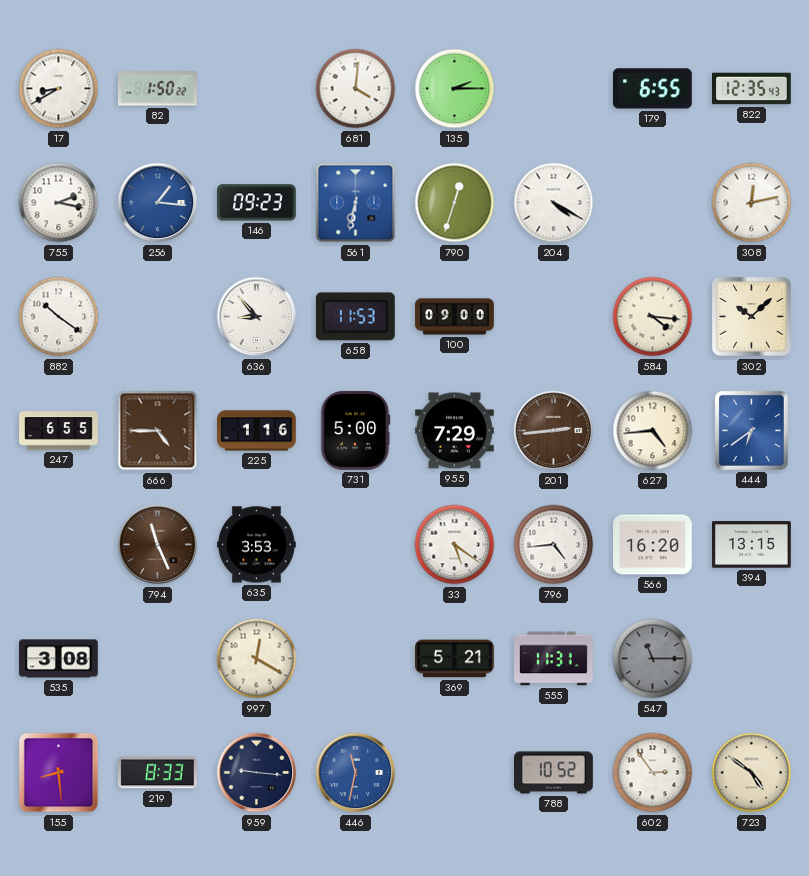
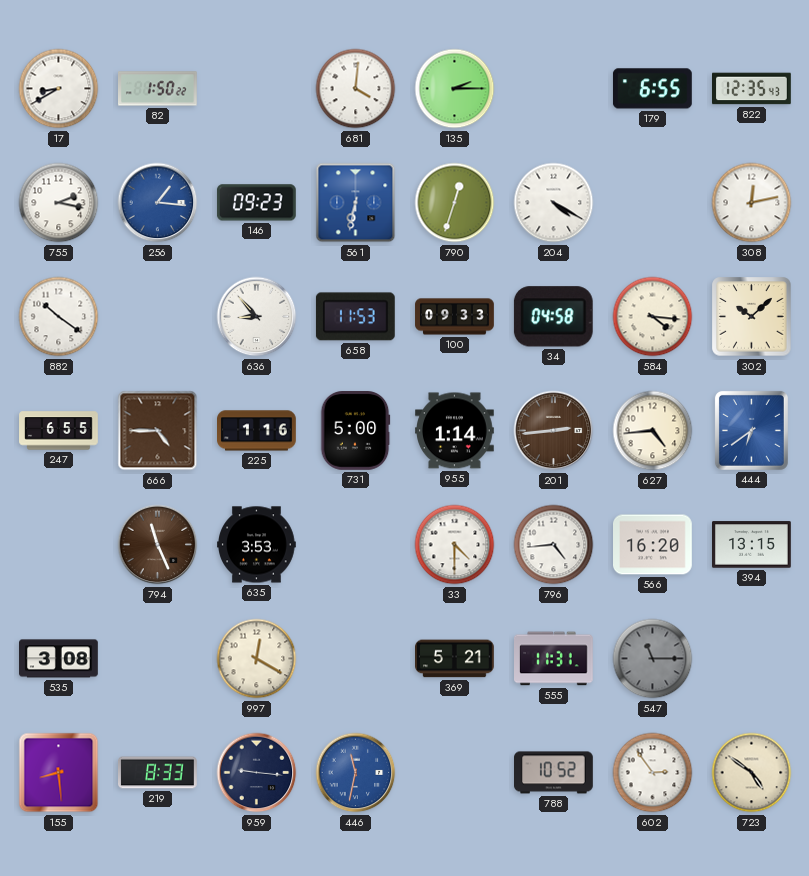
100: 09:00 -> 09:33 (455, 317)
34: none -> 04:58 (553, 317)
955: 7:29 -> 1:14 (455, 431)
33: 5:21 -> 4:30 (455, 545)
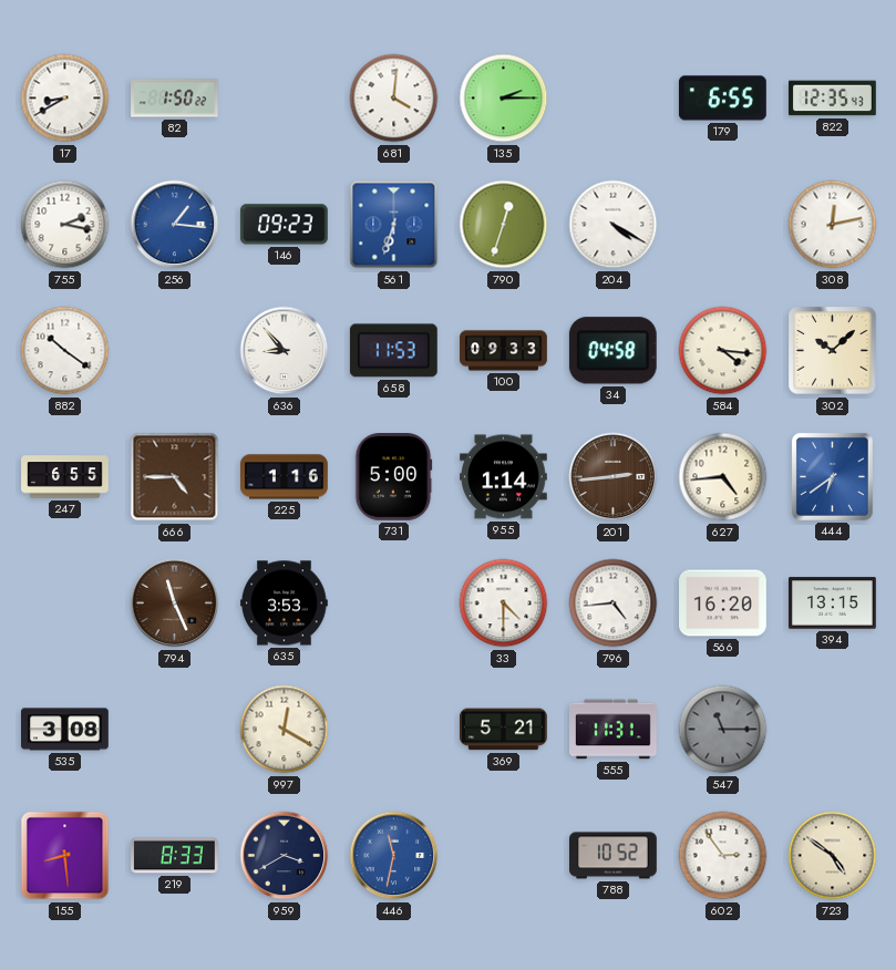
561: 6:32 -> 6:33 (394, 225)
959: 9:16 -> 3:40 (285, 856)
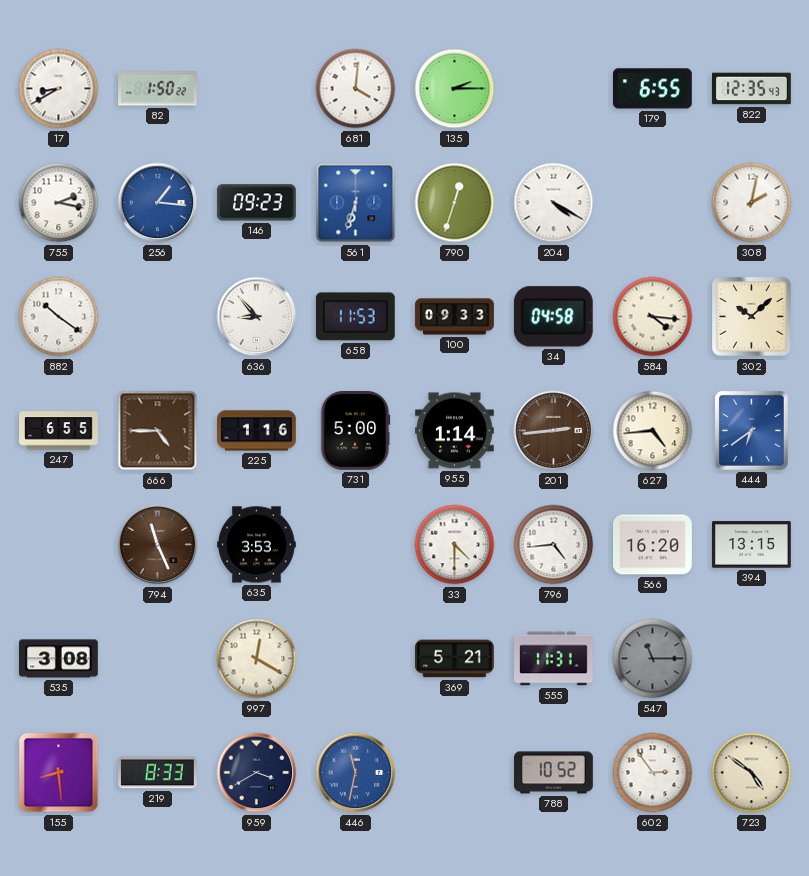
308: 12:13 -> 2:02 (752, 203)
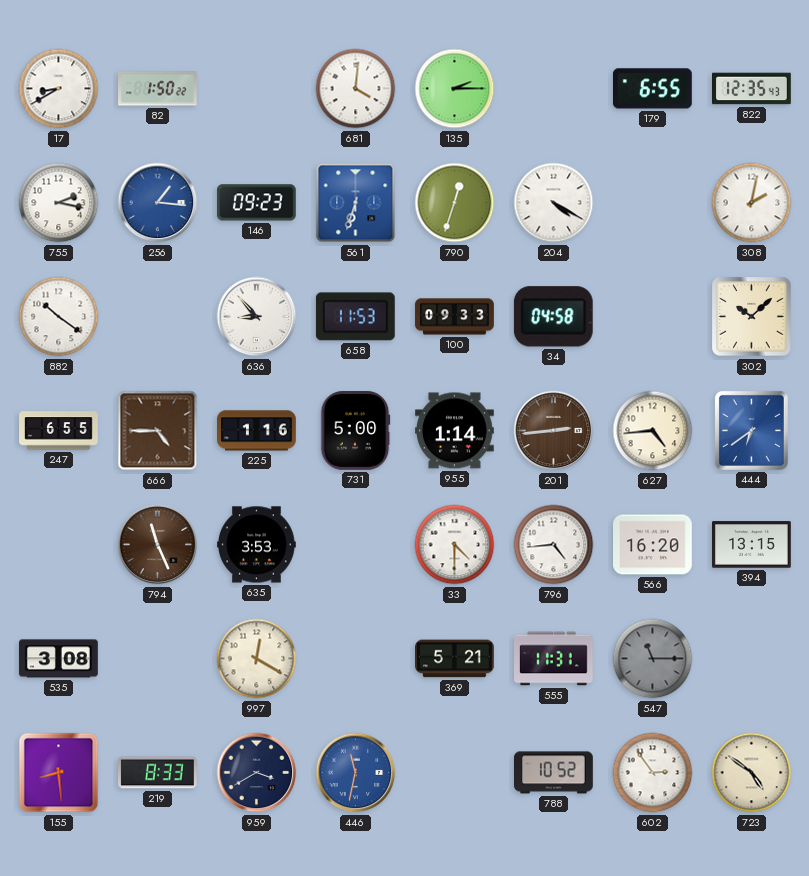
584: 4:16 -> none (653, 317)
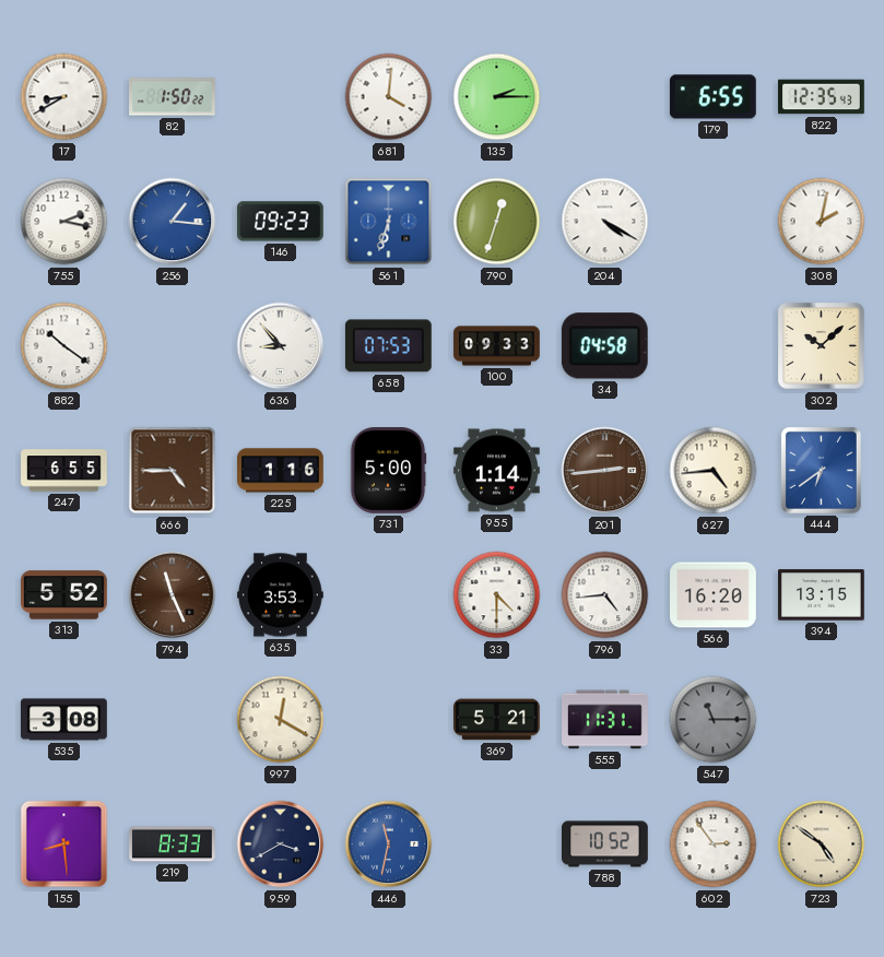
658: 11:53 -> 07:53 (388, 346)
313: none -> 5:52 (64, 595)
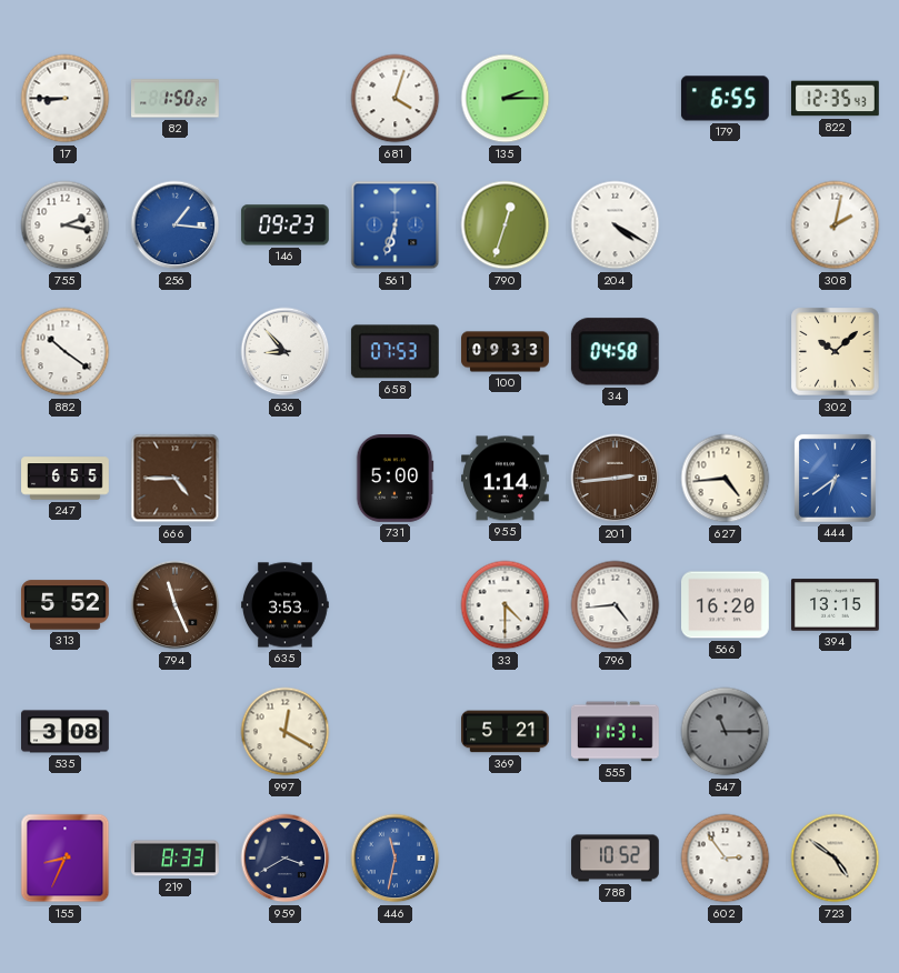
17: 8:40 -> 8:45 (66, 99)
681: 4:01 -> 4:03 (396, 99)
225: 1:16 -> none (281, 471)
155: 8:29 -> 8:34 (66, 859)
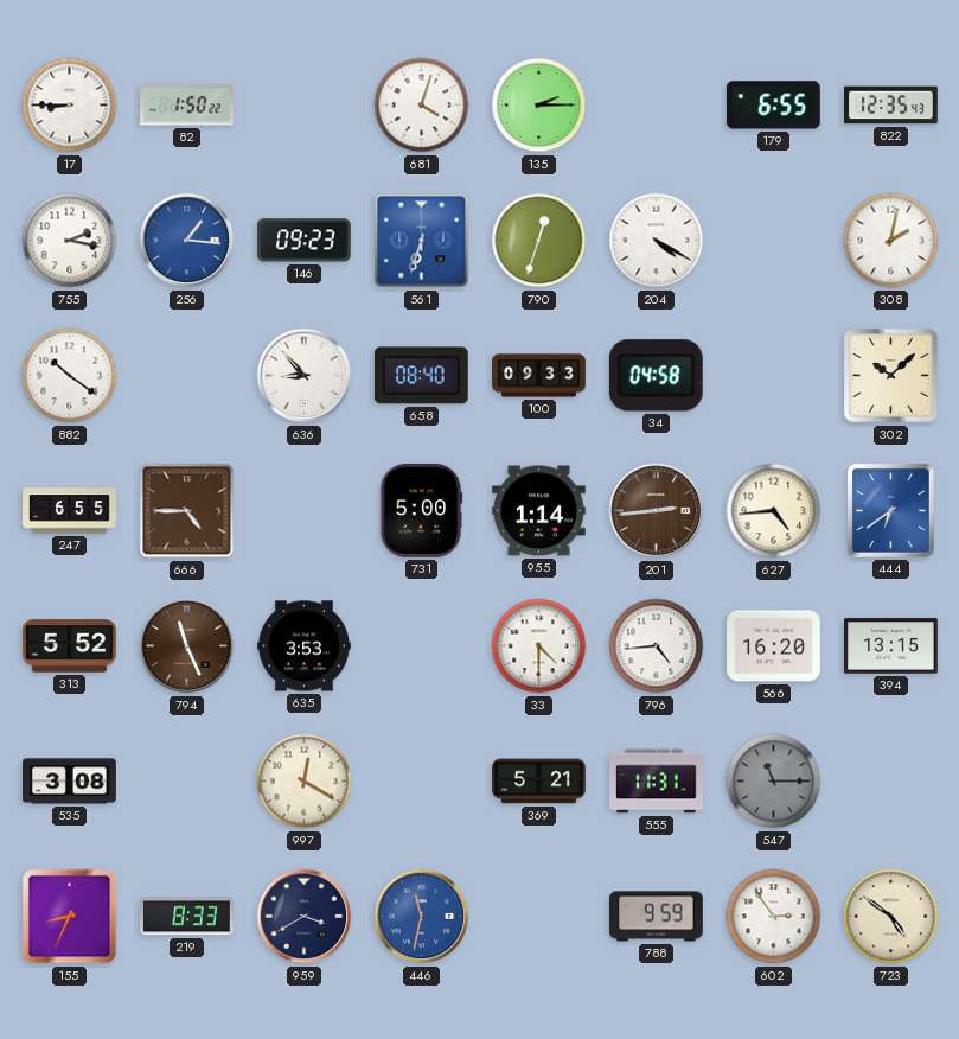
658: 07:53 -> 08:40 (421, 376)
788: 10:52 -> 9:59 (657, 917)
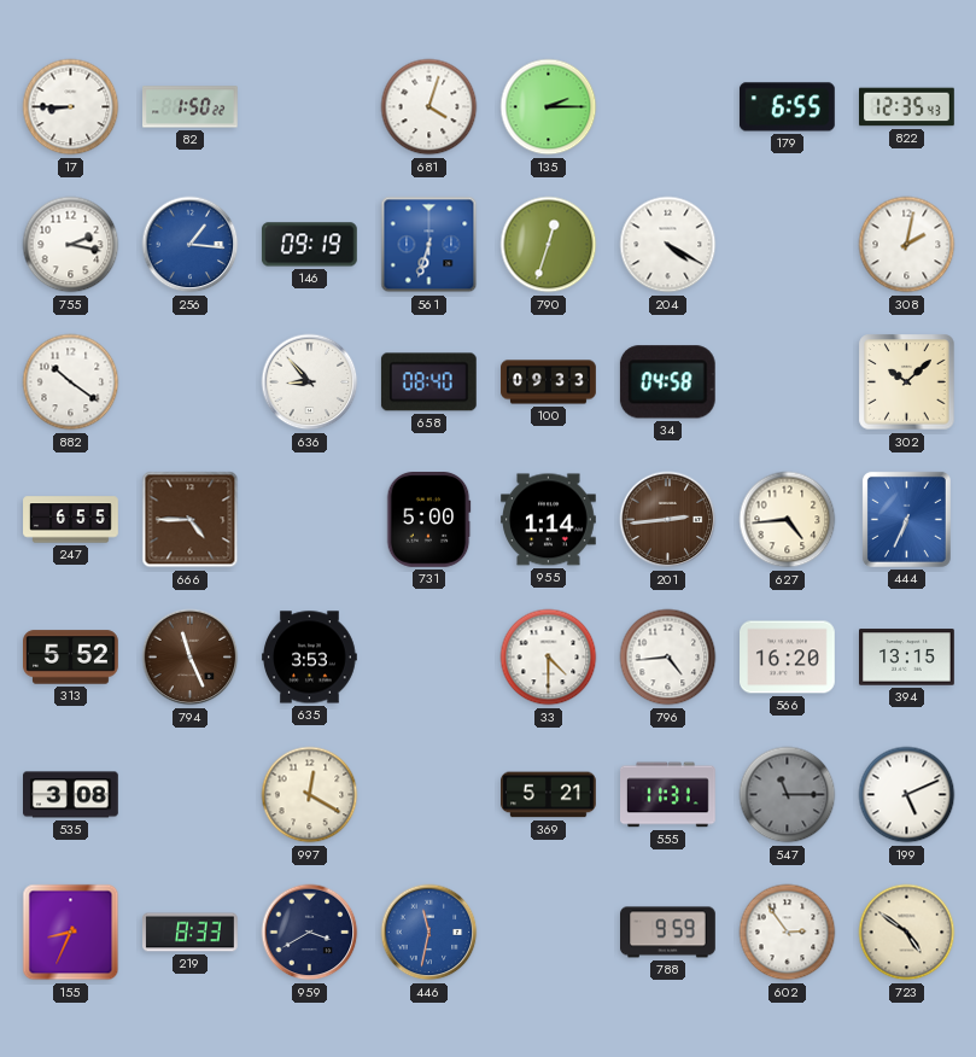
146: 09:23 -> 09:19 (309, 245)
444: 6:39 -> 6:34 (906, 519)
199: none -> 5:11 (907, 795)
